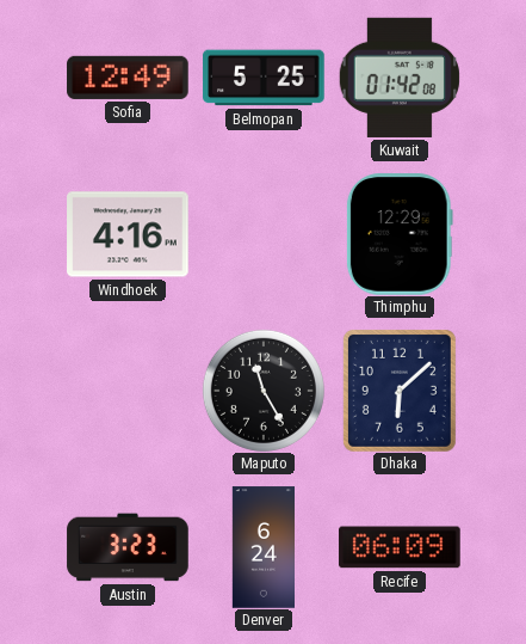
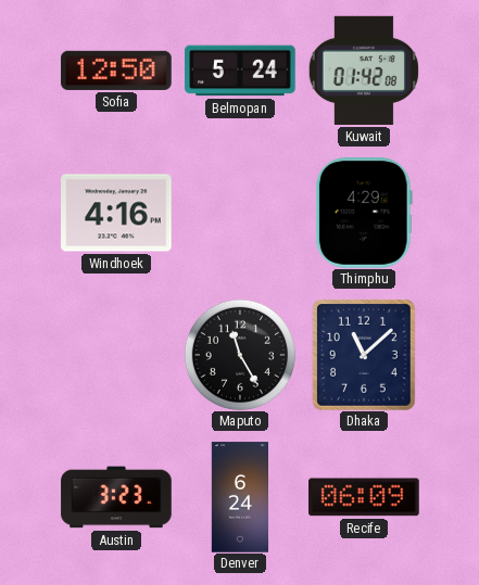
Sofia: 12:49 -> 12:50 (116, 71)
Belmopan: 5:25 -> 5:24 (240, 71)
Thimphu: 12:29 -> 4:29 (364, 213)
Dhaka: 6:08 -> 11:08 (364, 355)
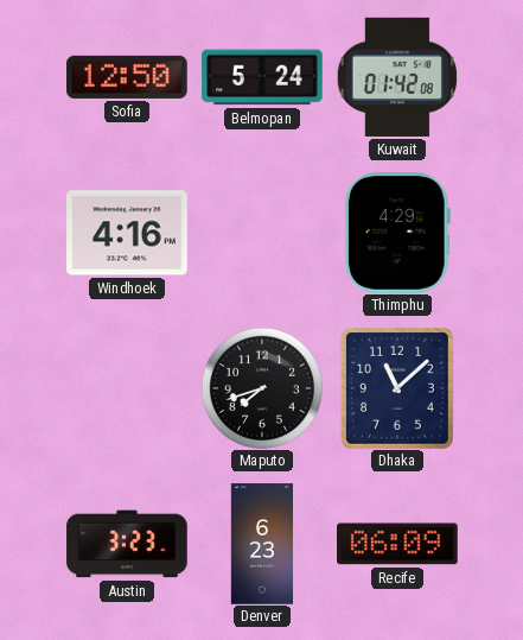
Maputo: 11:25 -> 7:42 (262, 388)
Denver: 6:24 -> 6:23 (261, 544)
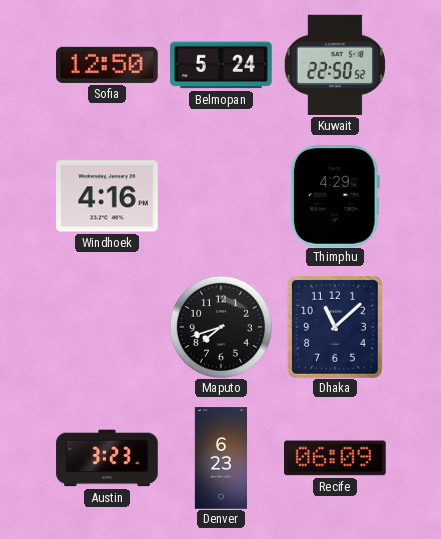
Kuwait: 01:42 -> 22:50 (335, 65)
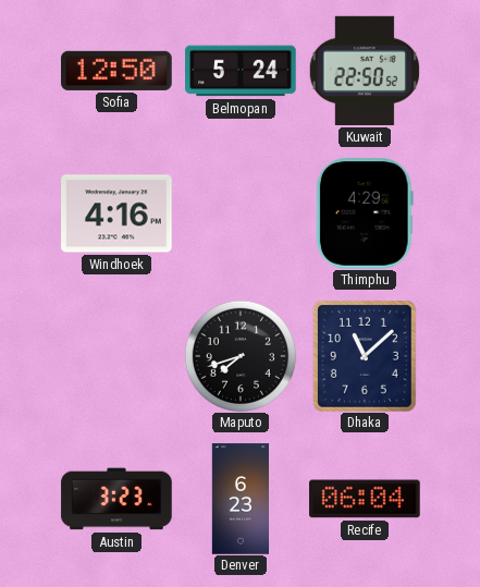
Recife: 06:09 -> 06:04 (365, 499)
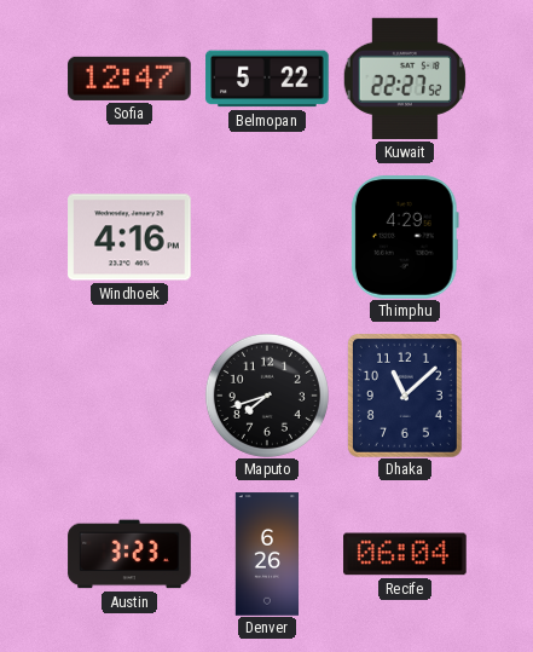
Sofia: 12:50 -> 12:47 (129, 79)
Belmopan: 5:24 -> 5:22 (267, 79)
Kuwait: 22:50 -> 22:27 (405, 79)
Denver: 6:23 -> 6:26 (266, 554)
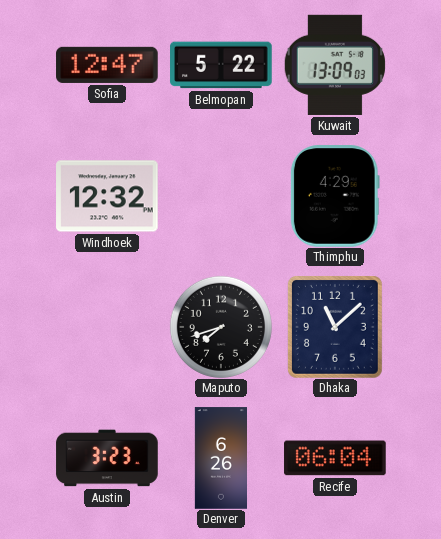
Kuwait: 22:27 -> 13:09 (335, 65)
Windhoek: 4:16 -> 12:32 (107, 196)
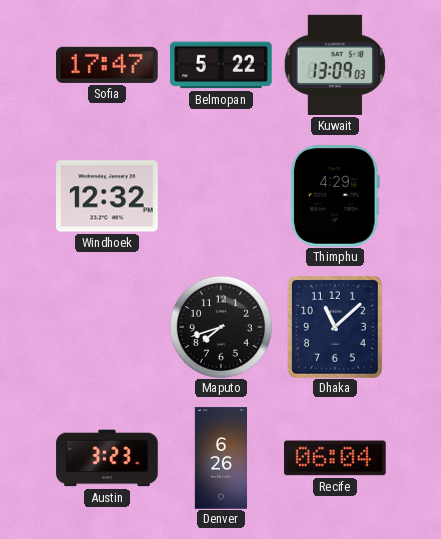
Sofia: 12:47 -> 17:47 (107, 65)
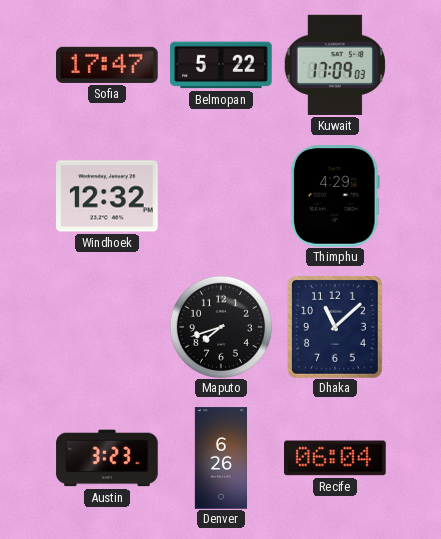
Kuwait: 13:09 -> 17:09 (335, 65)
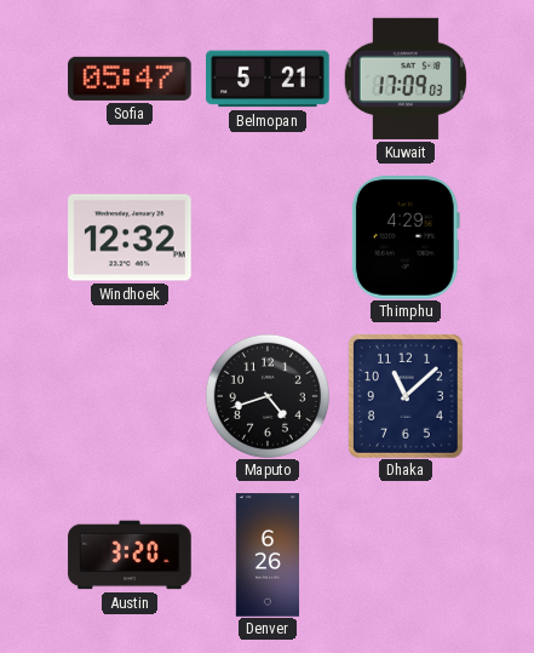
Sofia: 17:47 -> 05:47 (130, 79)
Belmopan: 5:22 -> 5:21 (268, 79)
Maputo: 7:42 -> 4:42 (268, 396)
Austin: 3:23 -> 3:20 (130, 555)
Recife: 06:04 -> none (335, 458)
